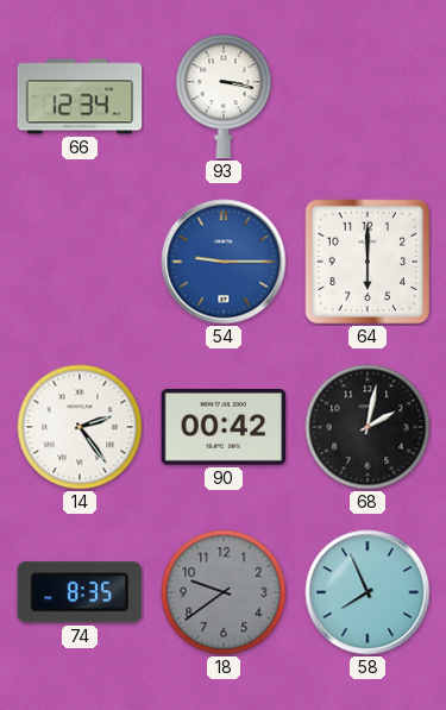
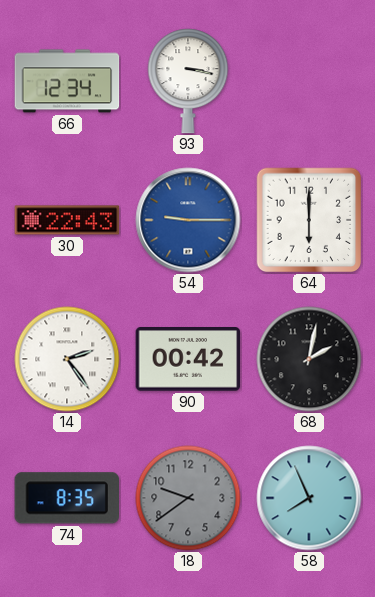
30: none -> 22:43 (67, 220)
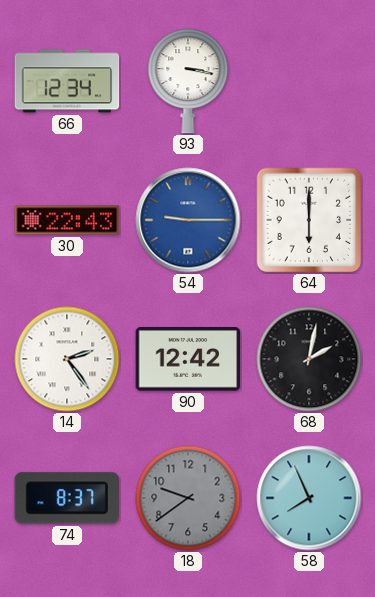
90: 00:42 -> 12:42 (188, 359)
74: 8:35 -> 8:37 (66, 498)
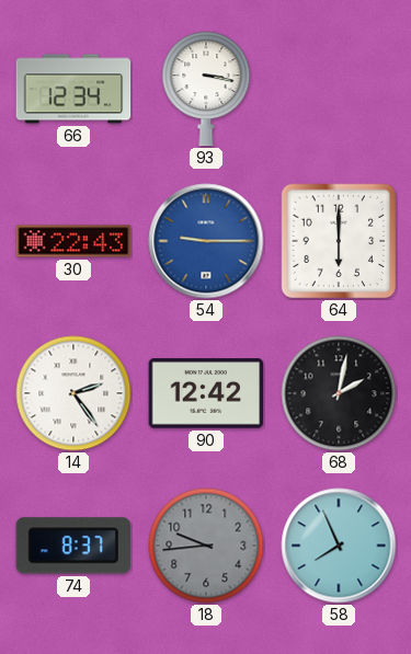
18: 9:39 -> 9:44 (206, 546)
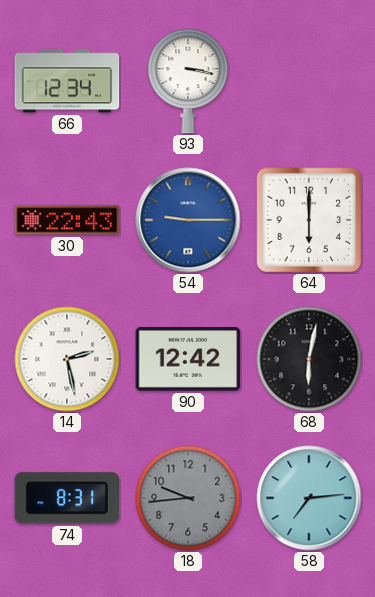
14: 2:24 -> 2:28 (67, 359)
68: 2:02 -> 6:02 (309, 359)
74: 8:37 -> 8:31 (66, 498)
58: 7:56 -> 7:14 (309, 498)
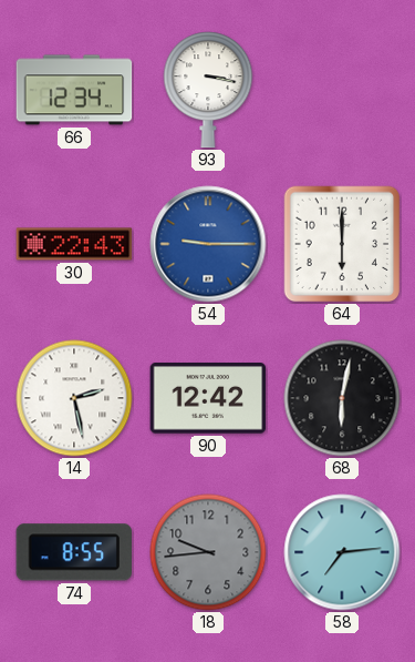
74: 8:31 -> 8:55 (73, 552)
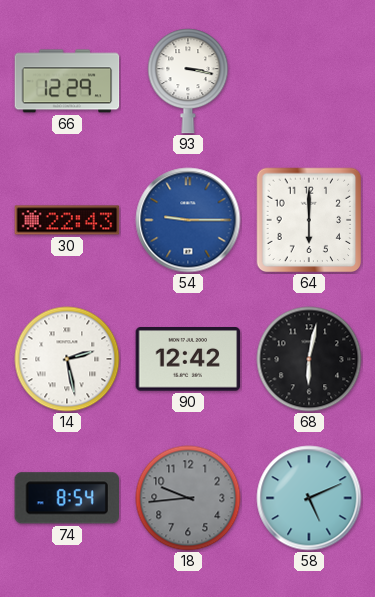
66: 12:34 -> 12:29 (67, 81)
74: 8:55 -> 8:54 (66, 498)
58: 7:14 -> 5:11 (309, 498)
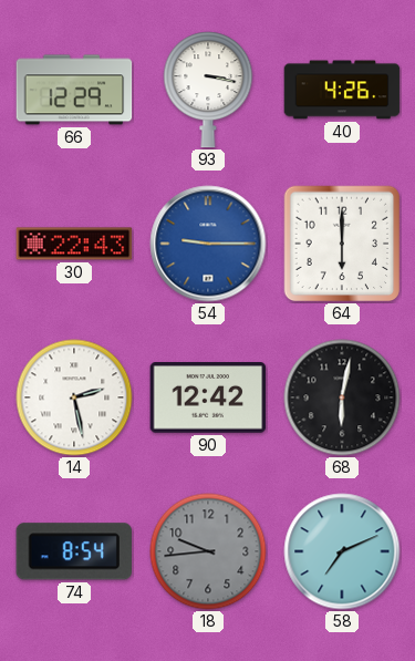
40: none -> 4:26 (342, 90)
58: 5:11 -> 7:11 (342, 551)
